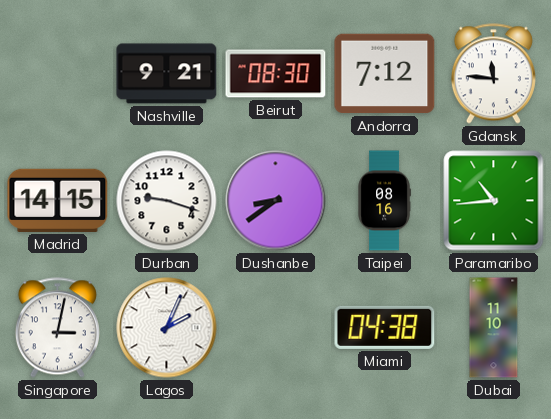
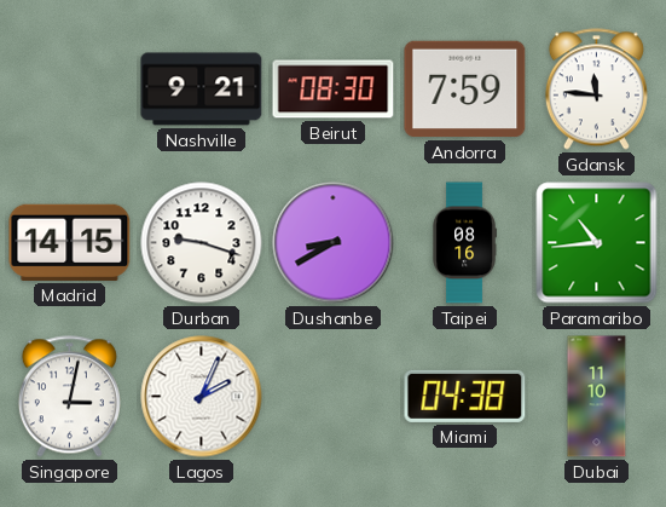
Andorra: 7:12 -> 7:59 (465, 90)
Dushanbe: 8:39 -> 8:40 (334, 243)
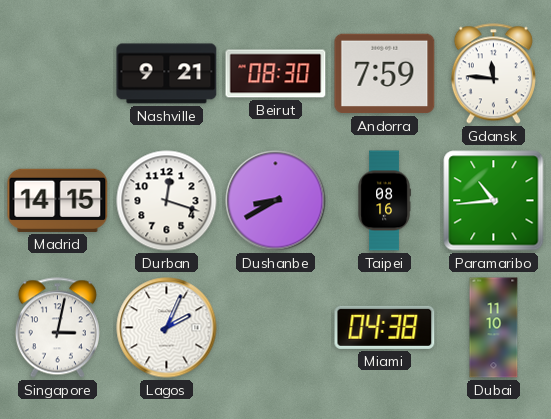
Durban: 9:18 -> 12:18 (167, 201)
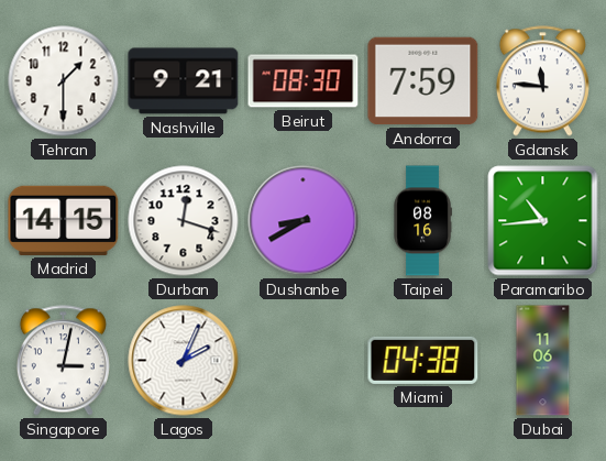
Tehran: none -> 1:30 (64, 81)
Dubai: 11:10 -> 11:06 (543, 361)
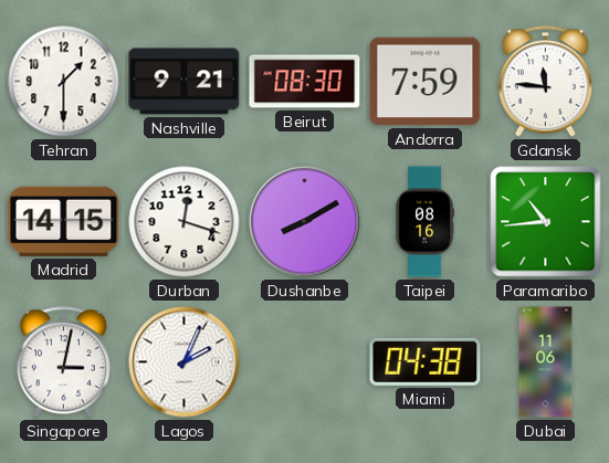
Dushanbe: 8:40 -> 8:10 (305, 222)
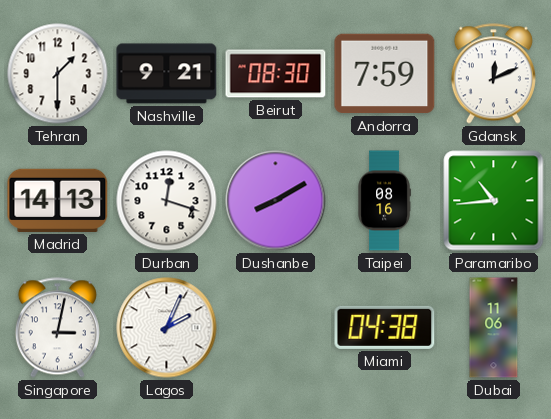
Gdansk: 11:46 -> 12:11 (493, 74)
Madrid: 14:15 -> 14:13 (58, 200)
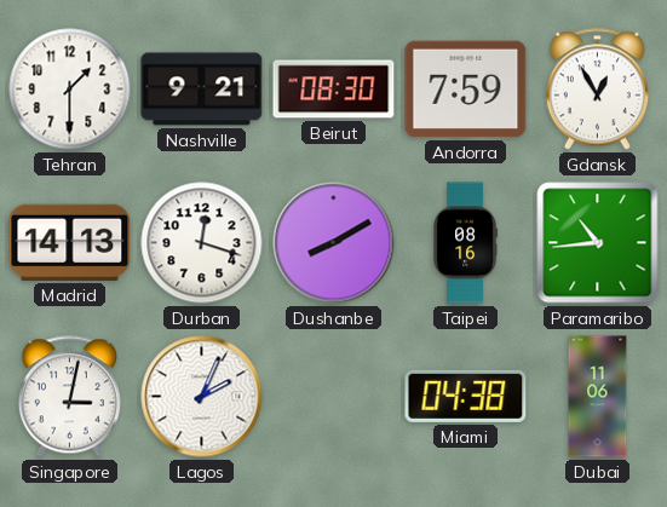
Gdansk: 12:11 -> 12:55 (597, 90)
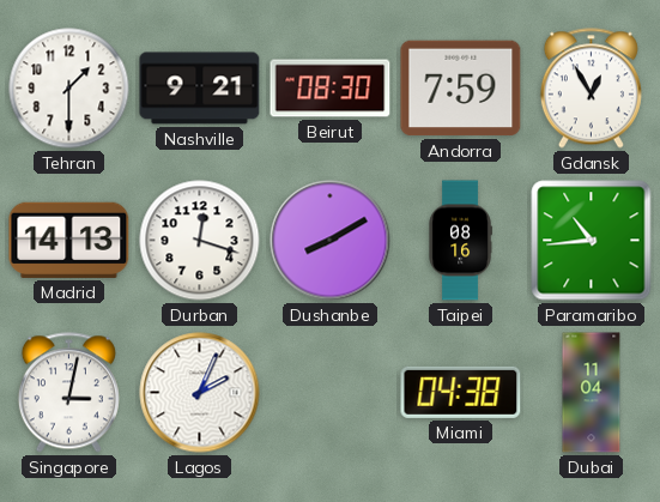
Dubai: 11:06 -> 11:04 (592, 393)
